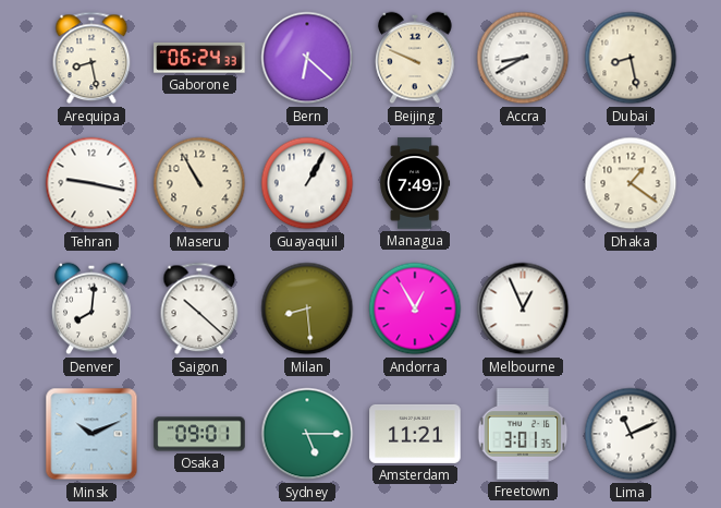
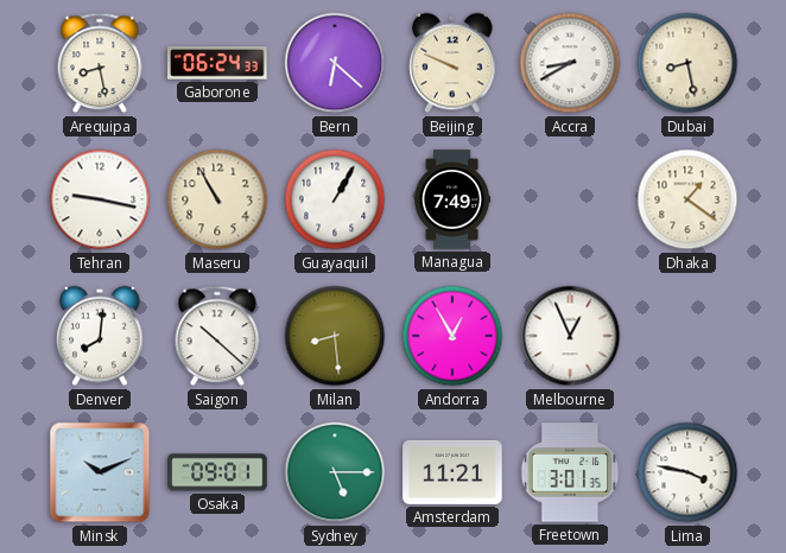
Lima: 11:11 -> 3:47 (687, 472)
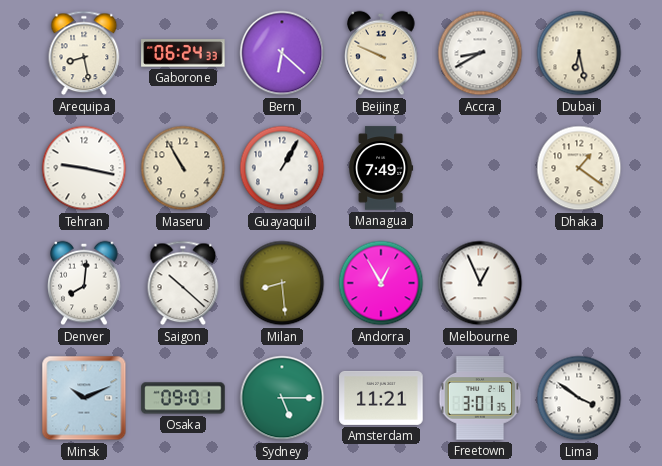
Dubai: 8:28 -> 6:28 (579, 53)
Lima: 3:47 -> 3:51 (579, 398)
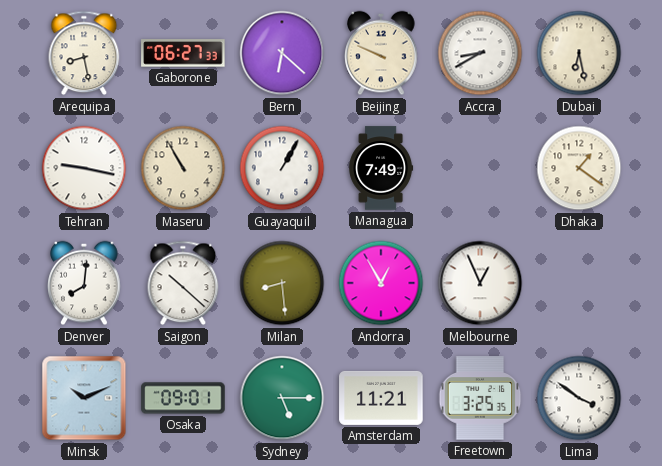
Gaborone: 06:24 -> 06:27 (183, 53)
Freetown: 3:01 -> 3:25 (480, 398)
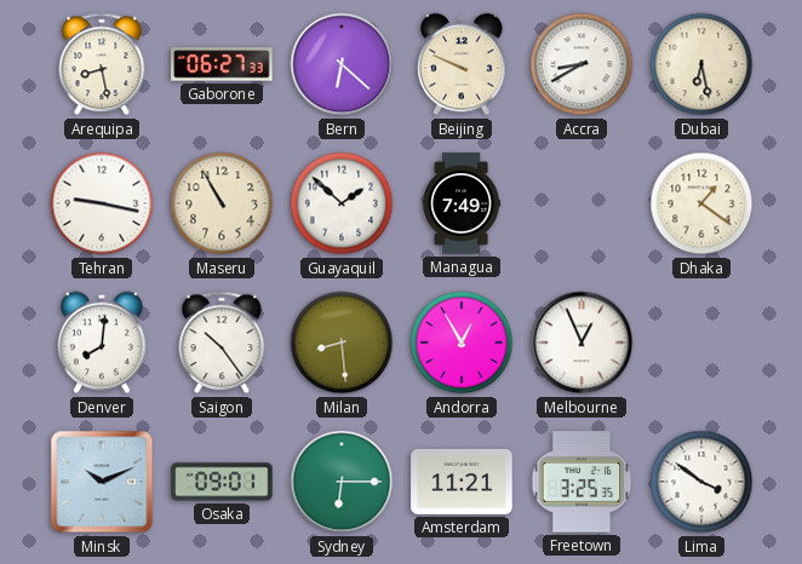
Guayaquil: 1:05 -> 1:52 (342, 203)
Saigon: 10:22 -> 10:24 (222, 343)
Sydney: 5:15 -> 6:15 (342, 482)
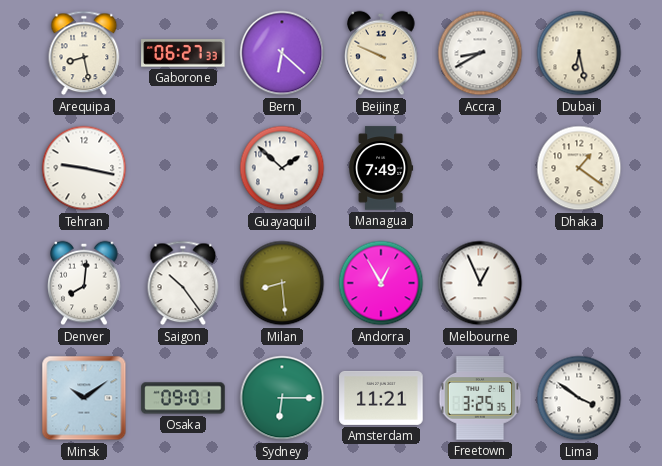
Maseru: 10:55 -> none (222, 203)
Minsk: 10:11 -> 10:09 (84, 398)
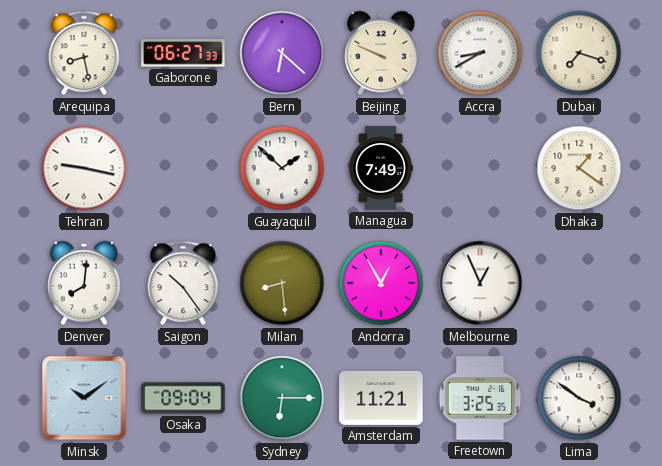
Dubai: 6:28 -> 7:18 (579, 53)
Osaka: 09:01 -> 09:04 (183, 398)
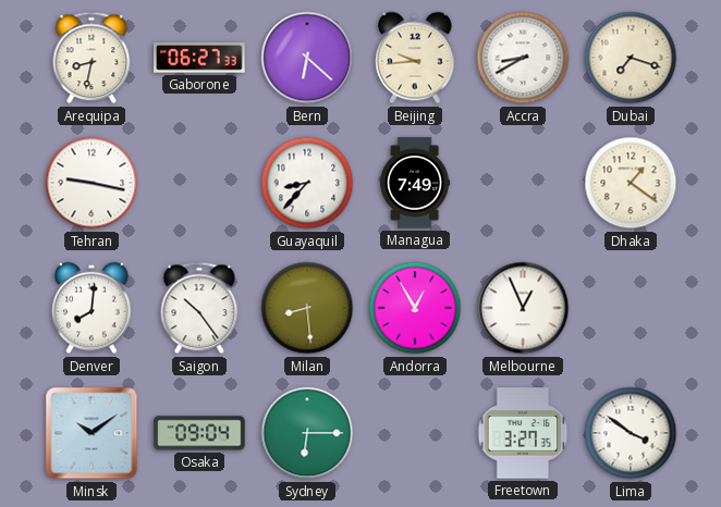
Arequipa: 8:28 -> 8:32 (91, 58)
Beijing: 9:49 -> 9:44 (415, 58)
Guayaquil: 1:52 -> 8:37 (307, 183)
Amsterdam: 11:21 -> none (381, 398)
Freetown: 3:25 -> 3:27 (523, 433)
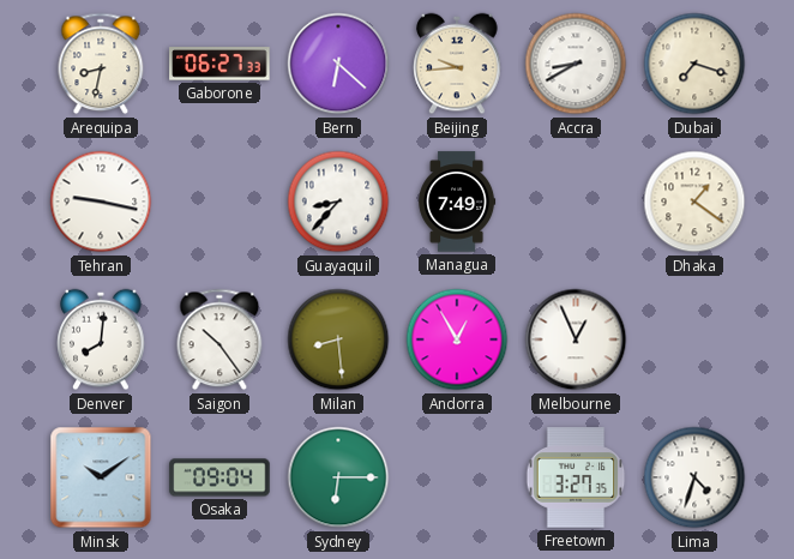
Lima: 3:51 -> 4:33 (694, 477)
